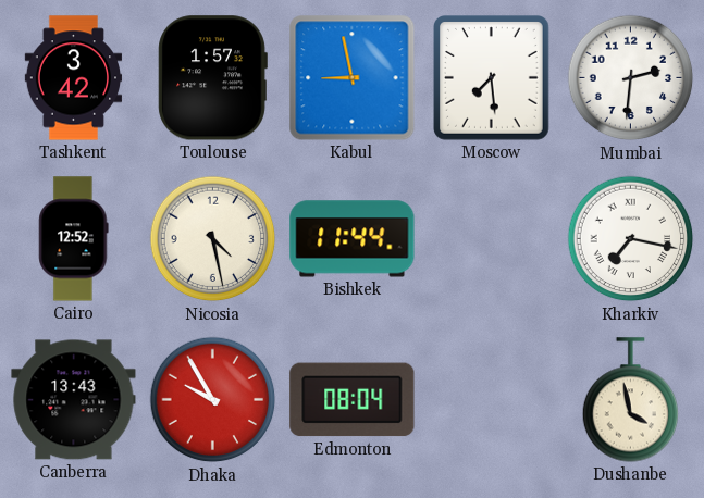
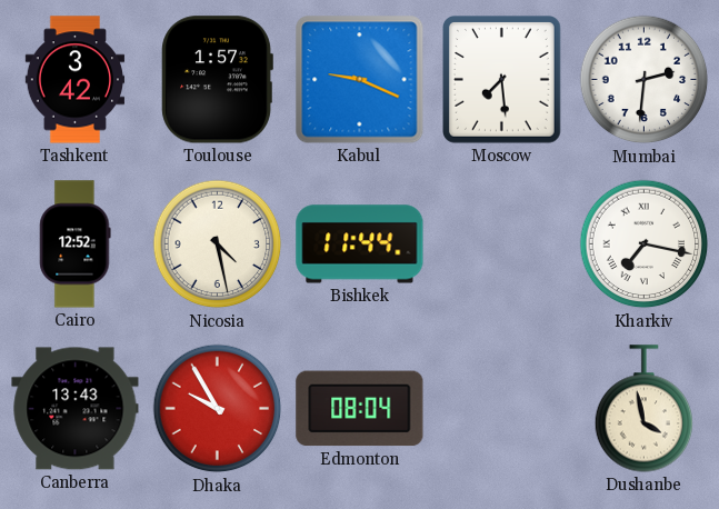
Kabul: 8:58 -> 9:19 (360, 80)
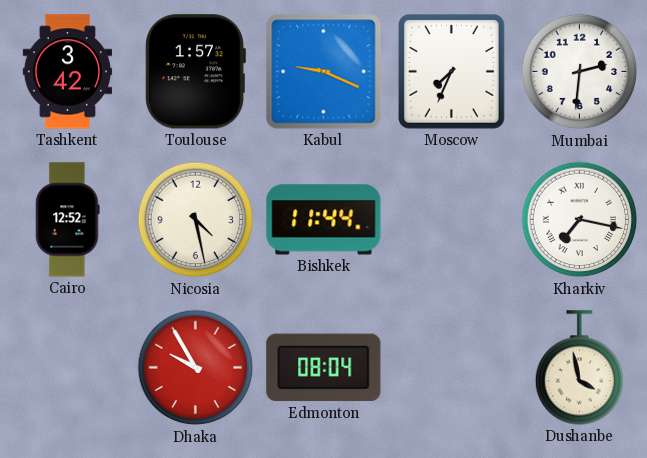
Moscow: 7:29 -> 7:34 (452, 72)
Canberra: 13:43 -> none (76, 409)
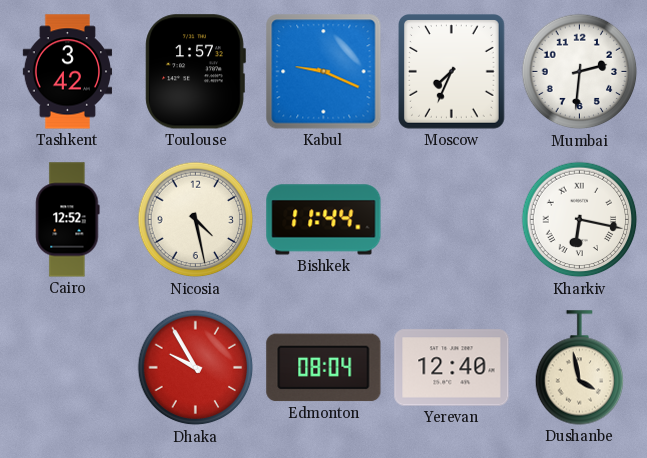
Kharkiv: 7:17 -> 6:17 (580, 220)
Yerevan: none -> 12:40 (452, 368)
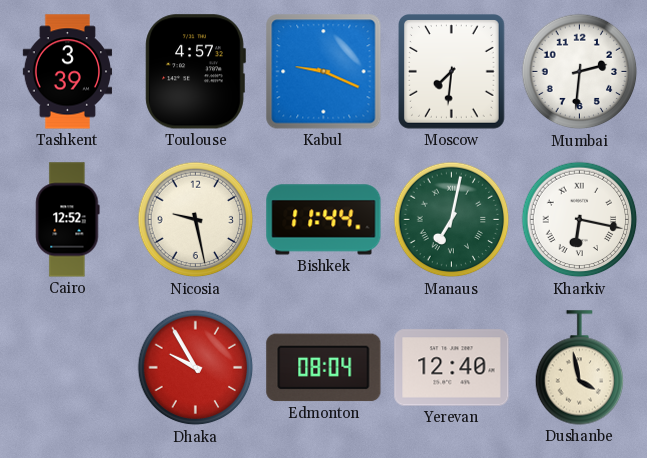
Tashkent: 3:42 -> 3:39 (68, 72)
Toulouse: 1:57 -> 4:57 (195, 72)
Moscow: 7:34 -> 7:31 (452, 72)
Nicosia: 4:28 -> 9:28 (196, 220)
Manaus: none -> 7:02 (452, 220)
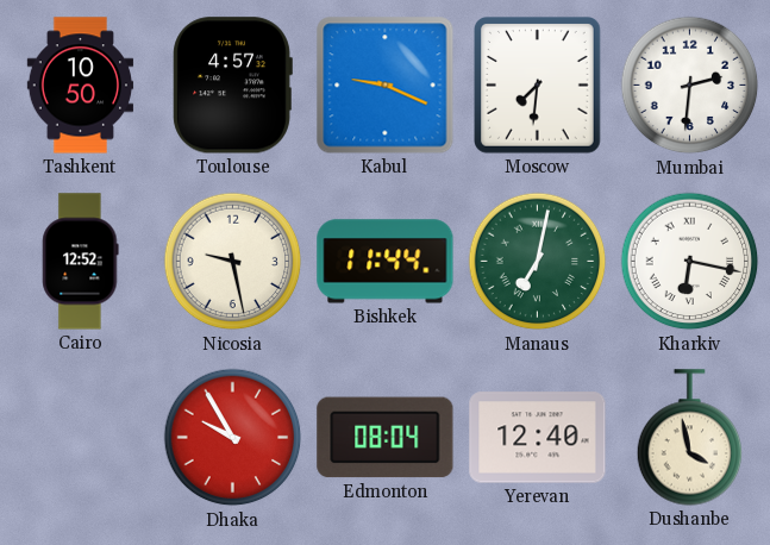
Tashkent: 3:39 -> 10:50 (81, 86)
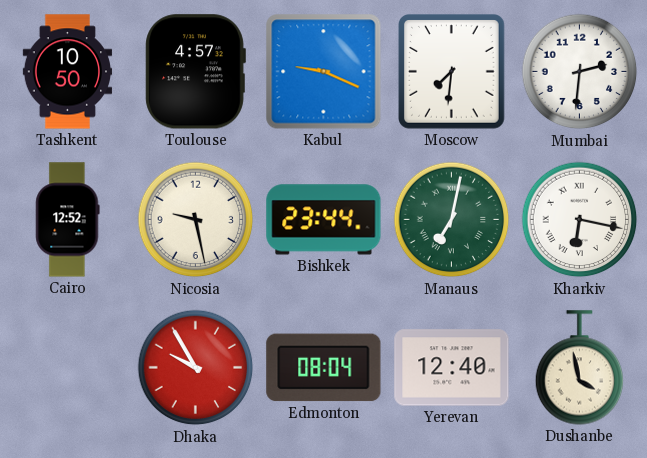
Bishkek: 11:44 -> 23:44 (324, 220)
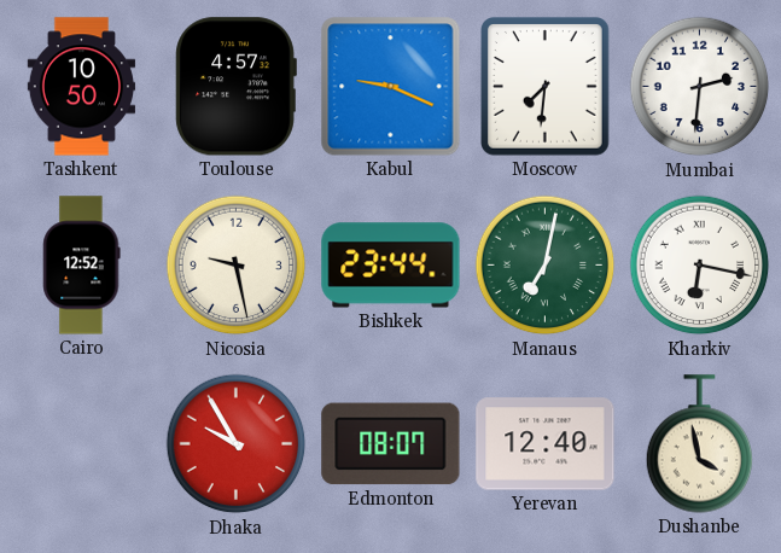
Edmonton: 08:04 -> 08:07 (391, 444)
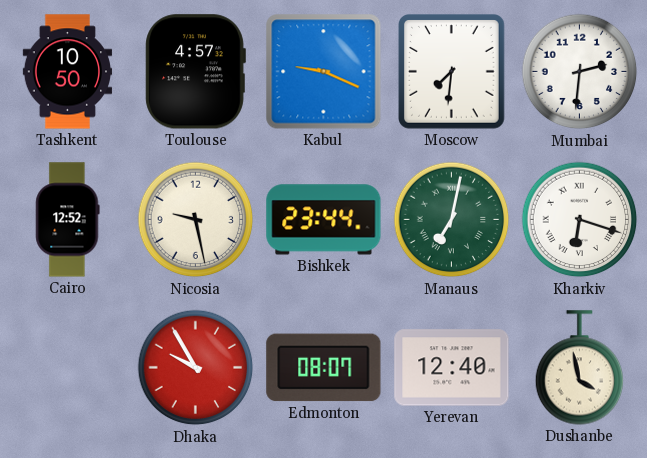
Kharkiv: 6:17 -> 6:18 (580, 220)
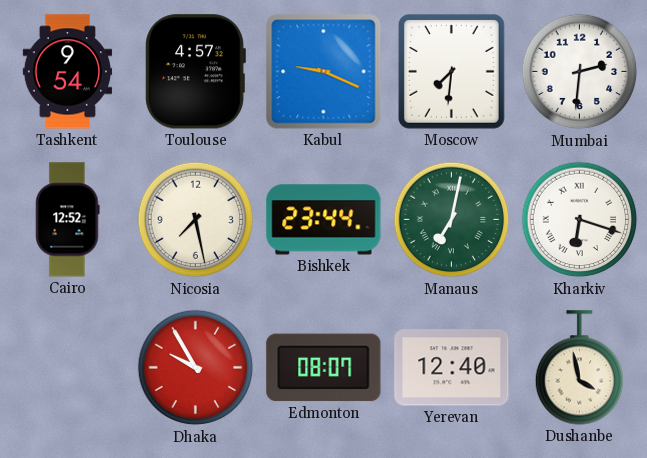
Tashkent: 10:50 -> 9:54 (68, 72)
Nicosia: 9:28 -> 7:28 (196, 220)
